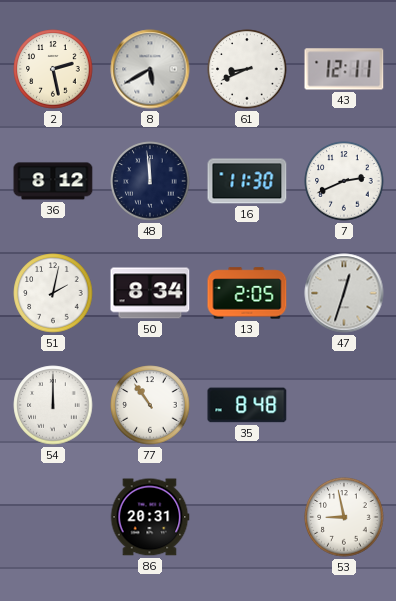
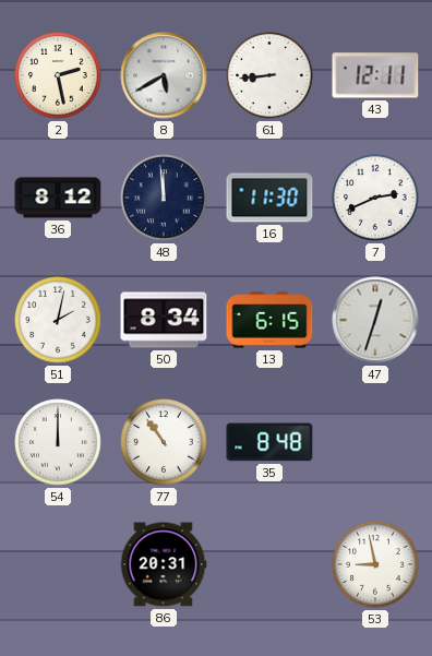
61: 8:41 -> 8:44 (269, 75)
13: 2:05 -> 6:15 (269, 320)
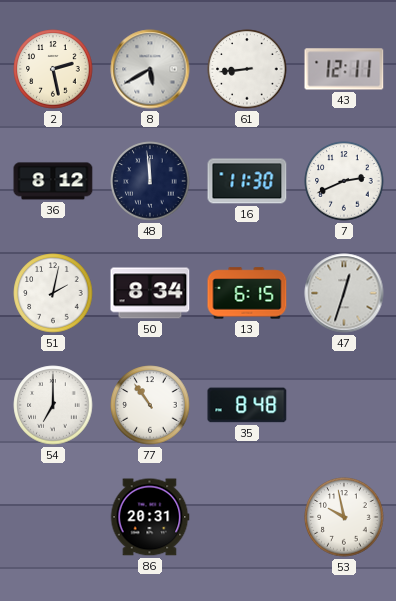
54: 12:00 -> 7:00 (53, 405)
53: 8:58 -> 9:58 (344, 517)
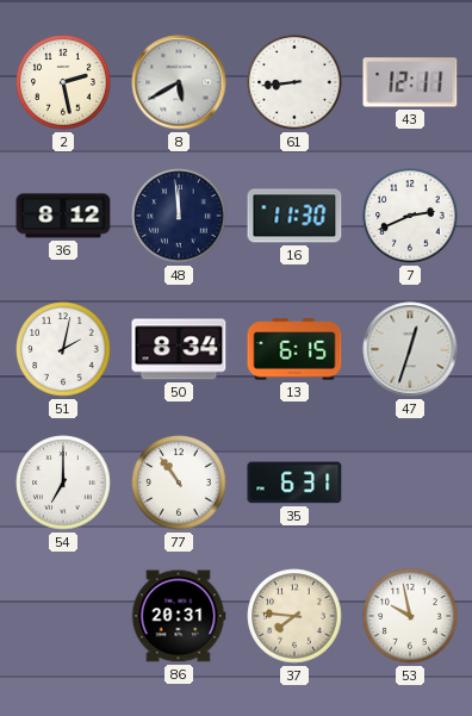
35: 8:48 -> 6:31 (294, 482)
37: none -> 7:46 (294, 616)
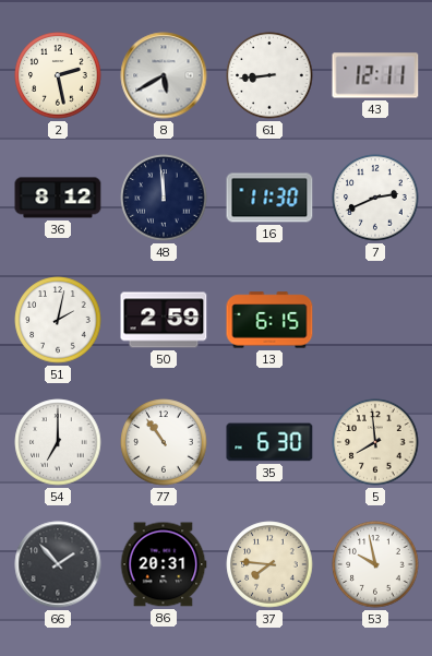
50: 8:34 -> 2:59 (164, 320)
47: 12:33 -> none (410, 349)
35: 6:31 -> 6:30 (269, 442)
5: none -> 7:59 (375, 442)
66: none -> 1:53 (58, 564)
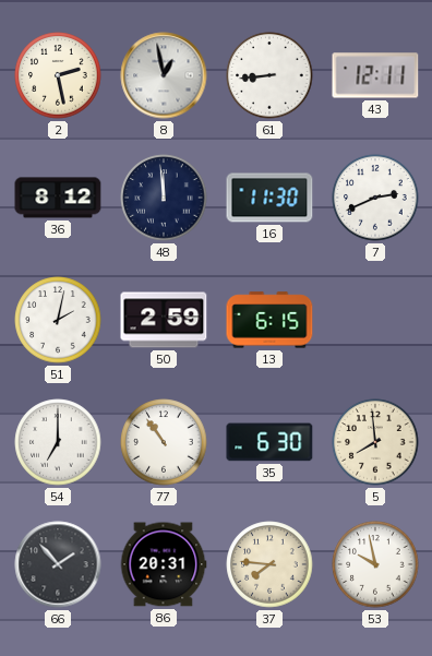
8: 5:40 -> 12:58 (164, 75)
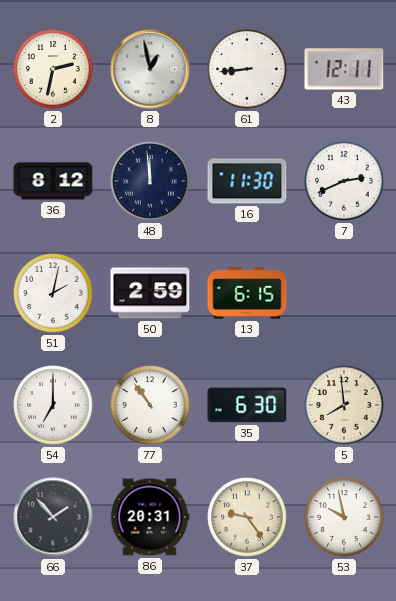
2: 2:28 -> 2:32 (53, 69)
37: 7:46 -> 9:24 (247, 517)
